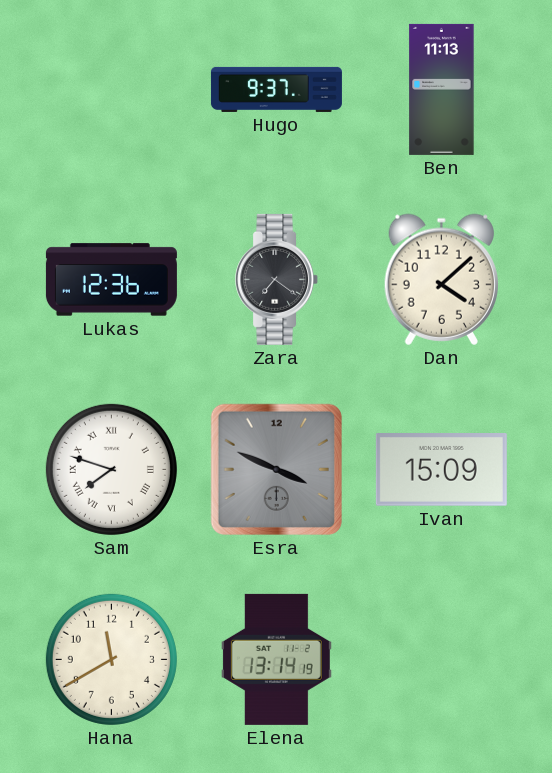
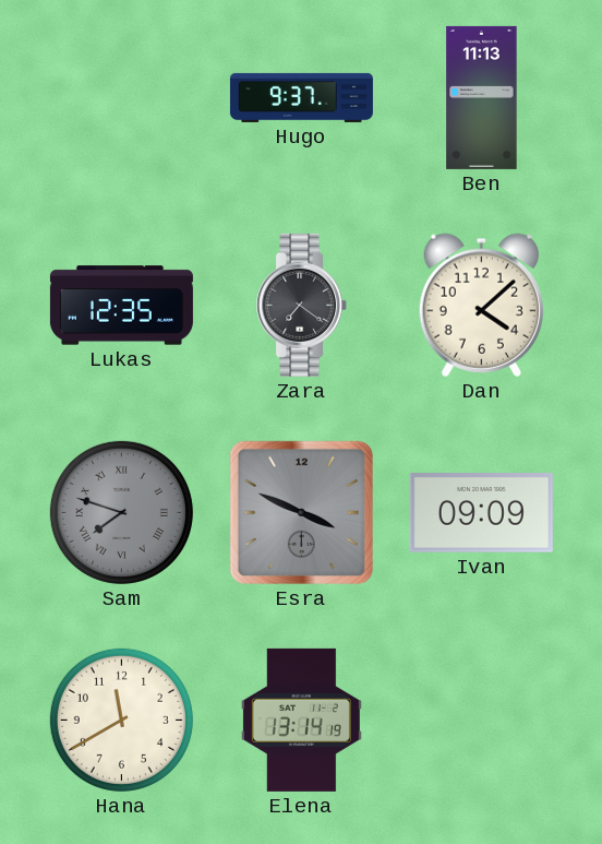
Lukas: 12:36 -> 12:35 (121, 306)
Sam dial: white -> grey (121, 512)
Ivan: 15:09 -> 09:09 (481, 513)
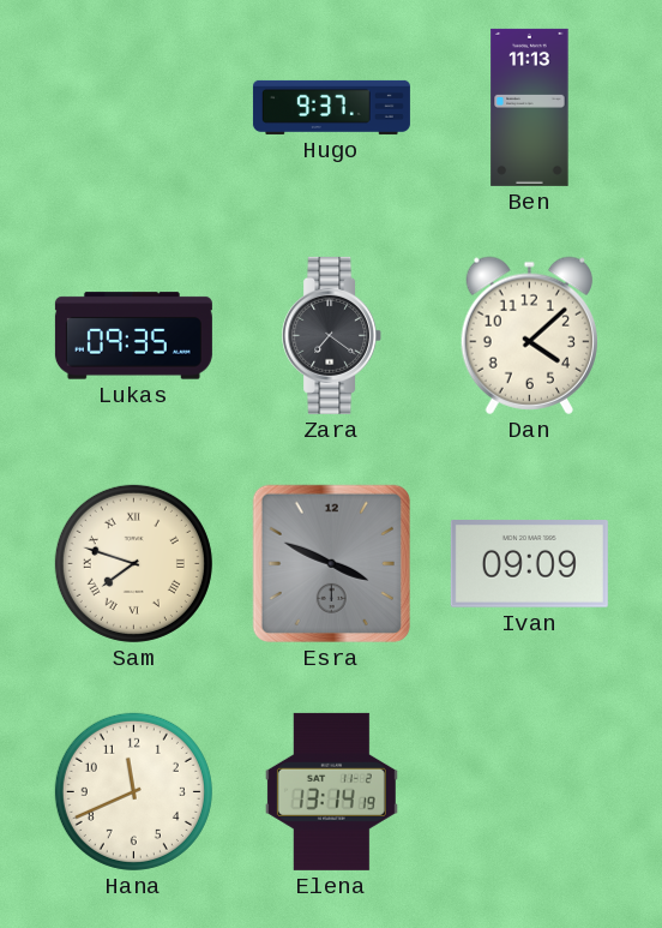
Lukas: 12:35 -> 09:35 (133, 336)
Sam dial: grey -> cream (133, 563)
Hana: 11:40 -> 11:41 (133, 791)
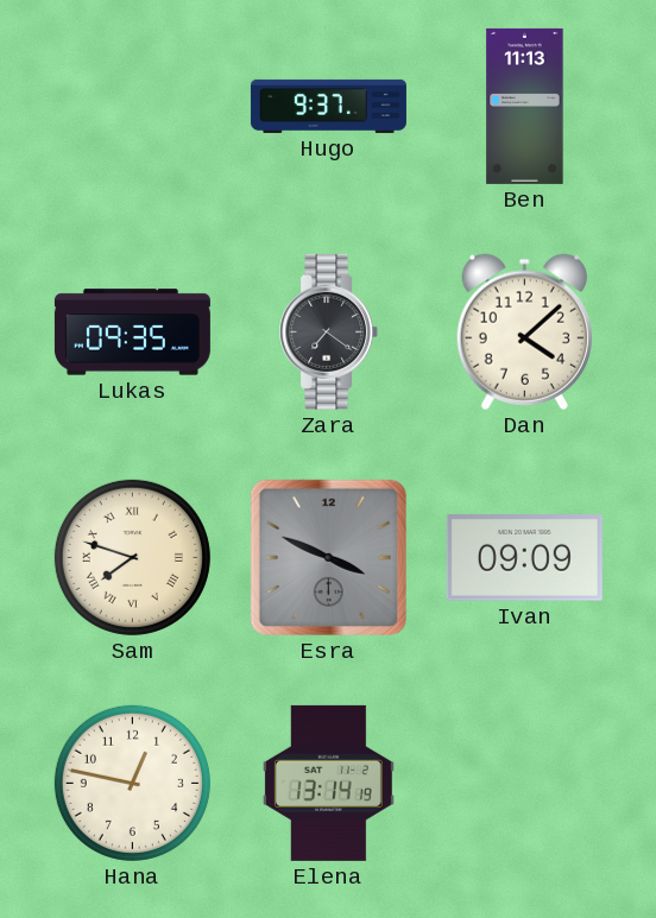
Hana: 11:41 -> 12:47 (132, 783)
